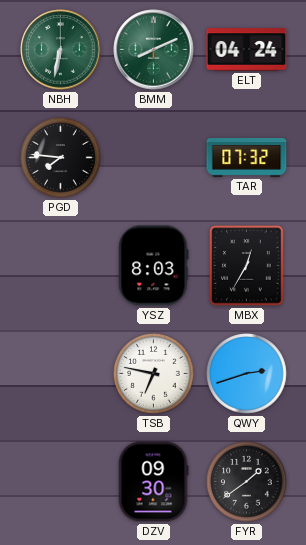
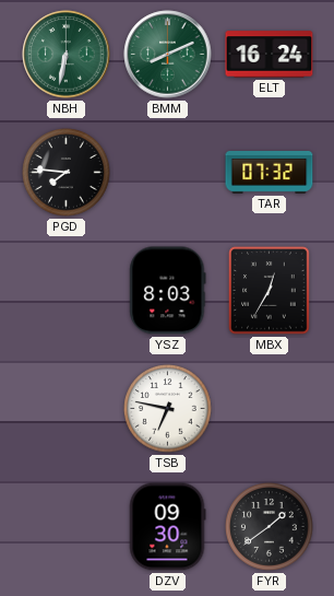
ELT: 04:24 -> 16:24 (270, 55)
QWY: 2:42 -> none (247, 374)
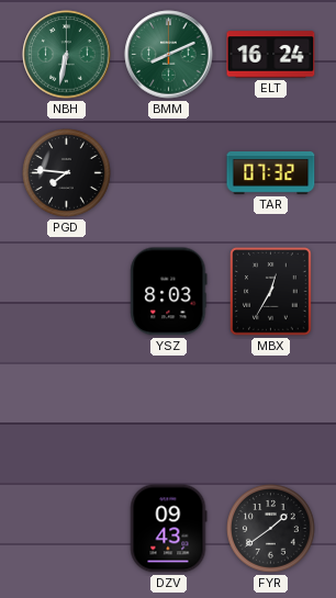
TSB: 6:47 -> none (168, 409)
DZV: 09:30 -> 09:43 (168, 529)
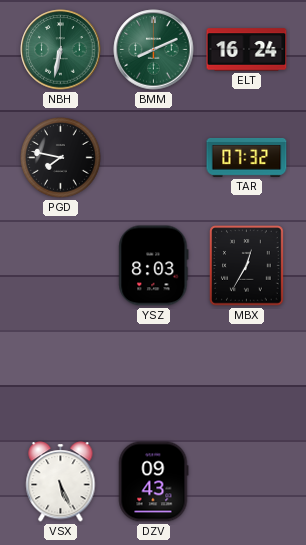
PGD: 7:46 -> 7:47 (61, 158)
VSX: none -> 5:26 (61, 482)
FYR: 1:39 -> none (271, 529)
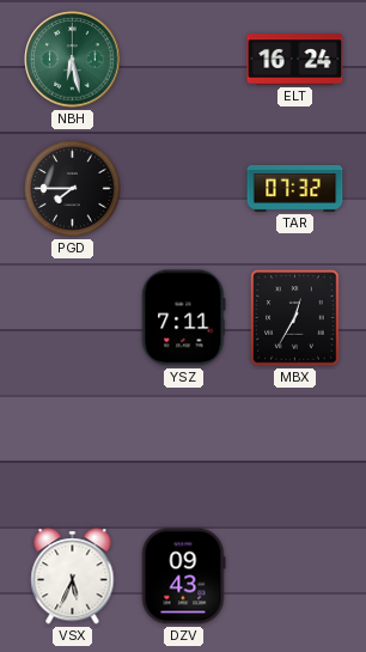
NBH: 6:32 -> 6:28 (73, 60)
BMM: 8:11 -> none (154, 50)
PGD: 7:47 -> 7:45 (73, 189)
YSZ: 8:03 -> 7:11 (184, 318)
VSX: 5:26 -> 5:34 (73, 577)
